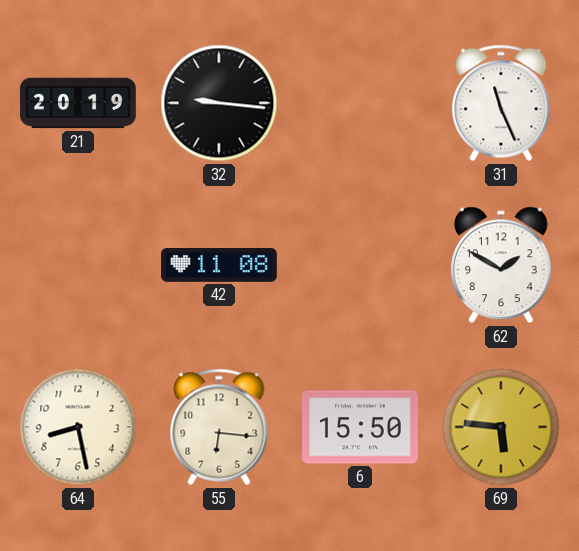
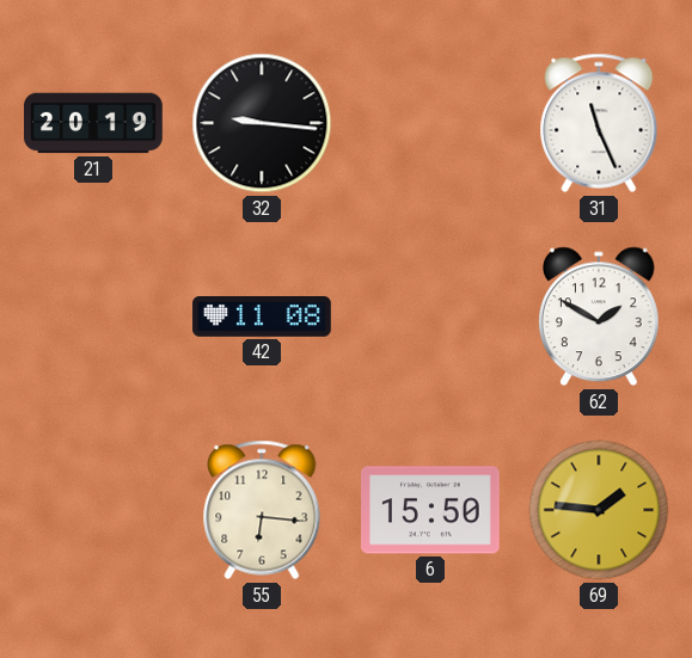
64: 8:28 -> none (78, 427)
69: 5:46 -> 1:46 (599, 510)
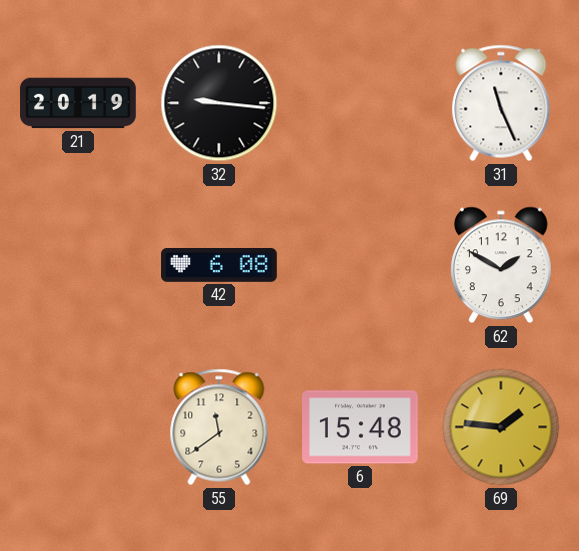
42: 11:08 -> 6:08 (219, 266)
55: 6:16 -> 11:39 (219, 427)
6: 15:50 -> 15:48 (361, 427)
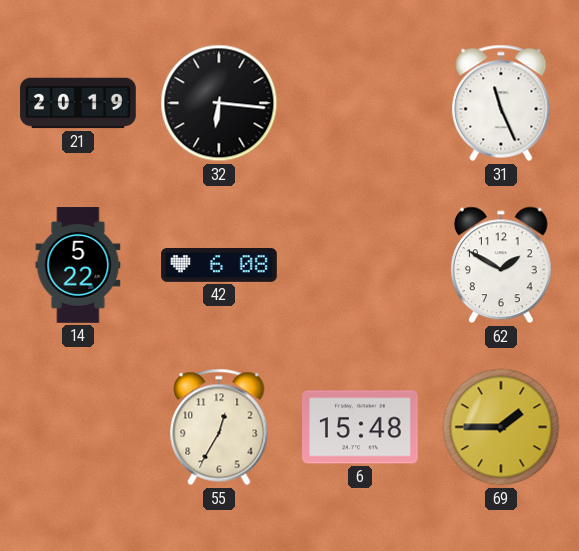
32: 9:16 -> 6:16 (219, 103)
14: none -> 5:22 (78, 265)
55: 11:39 -> 12:35 (219, 427)
69: 1:46 -> 1:45 (501, 427)
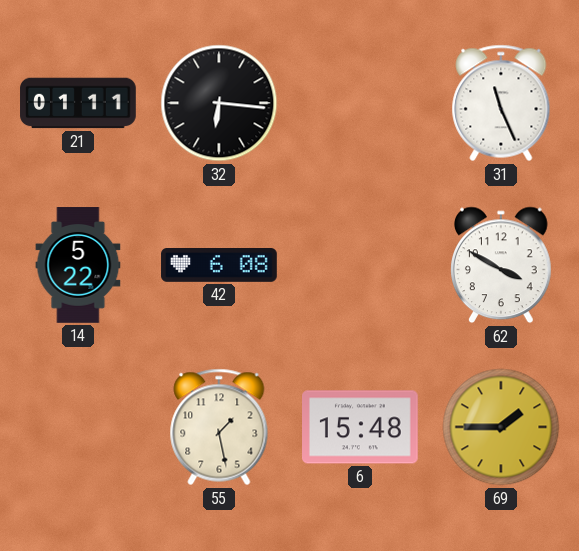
21: 20:19 -> 01:11 (78, 103)
62: 1:50 -> 3:50 (502, 265)
55: 12:35 -> 1:28 (219, 427)
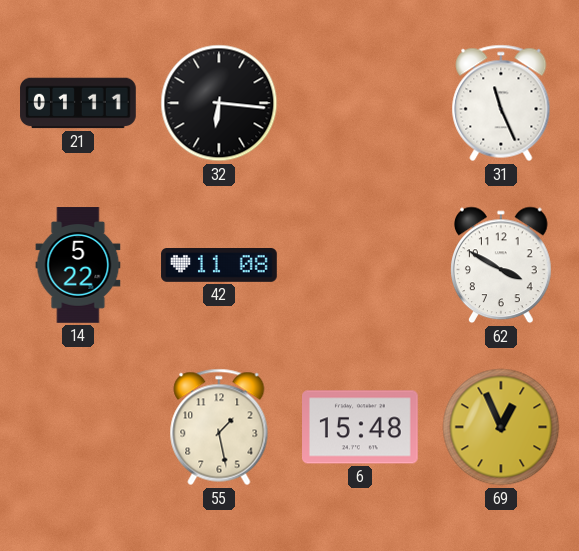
42: 6:08 -> 11:08 (219, 266)
69: 1:45 -> 12:56 (501, 427)
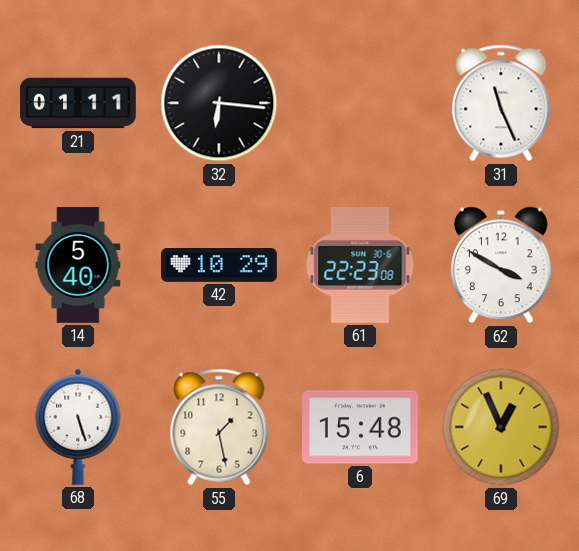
14: 5:22 -> 5:40 (78, 265)
42: 11:08 -> 10:29 (219, 266)
61: none -> 22:23 (360, 265)
68: none -> 5:27 (78, 427)
